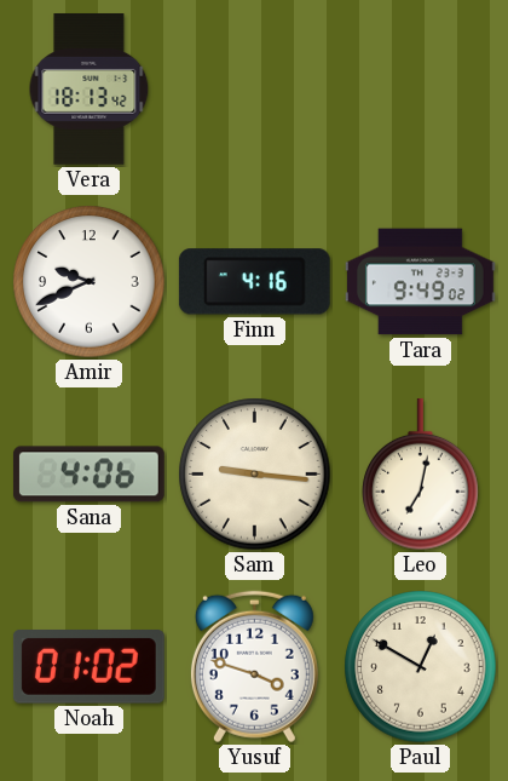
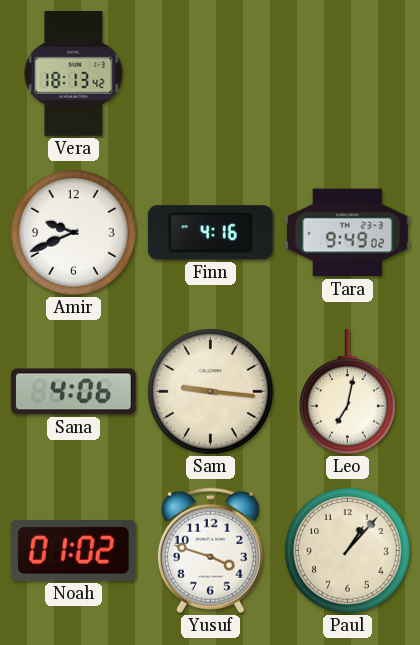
Paul: 12:50 -> 1:07 (348, 551)
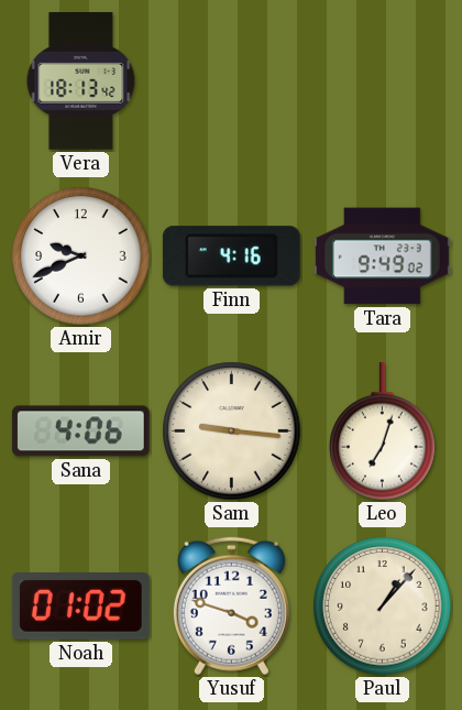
Leo: 7:02 -> 7:03 (383, 433)
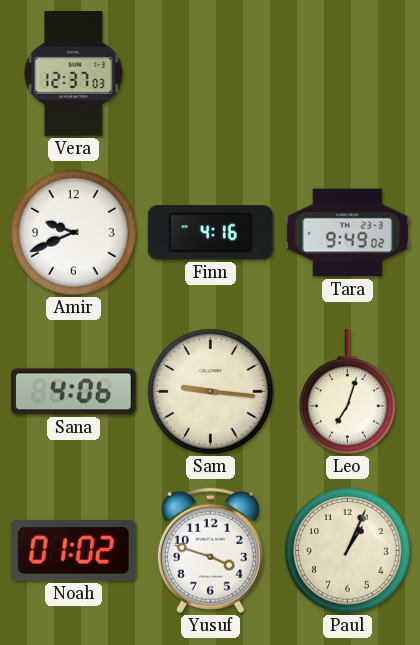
Vera: 18:13 -> 12:37 (74, 74)
Paul: 1:07 -> 1:04 (348, 551)
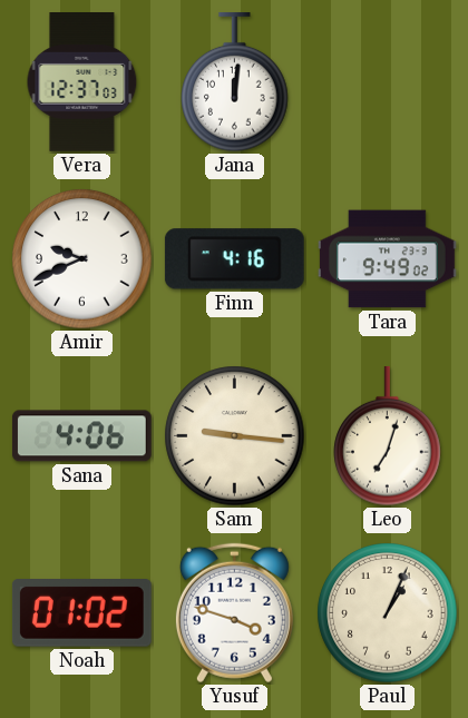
Jana: none -> 12:01 (235, 83)
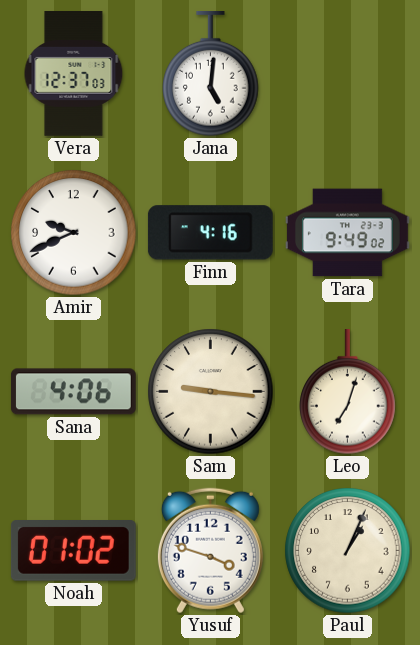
Jana: 12:01 -> 5:01 (211, 75)
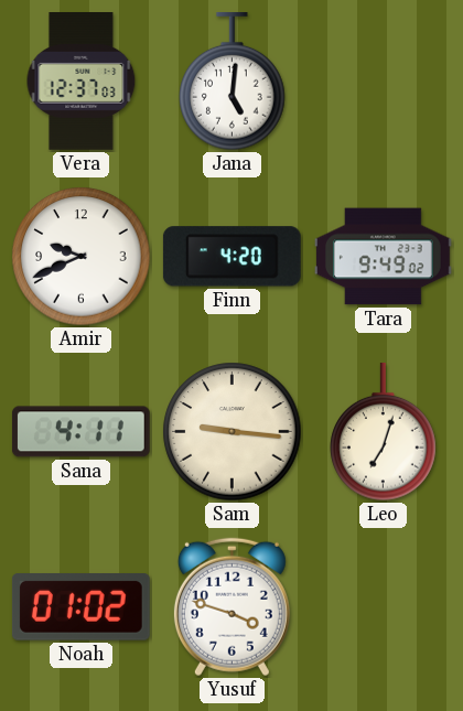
Finn: 4:16 -> 4:20 (232, 257)
Sana: 4:06 -> 4:11 (80, 432)
Paul: 1:04 -> none (348, 551)
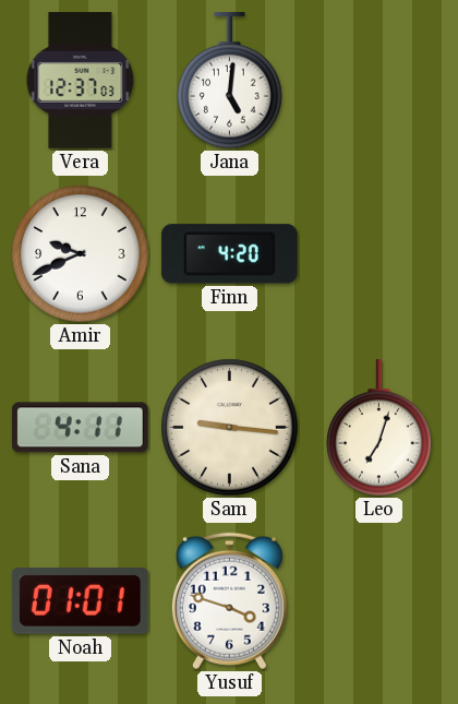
Tara: 9:49 -> none (384, 257)
Noah: 01:02 -> 01:01 (80, 601)
